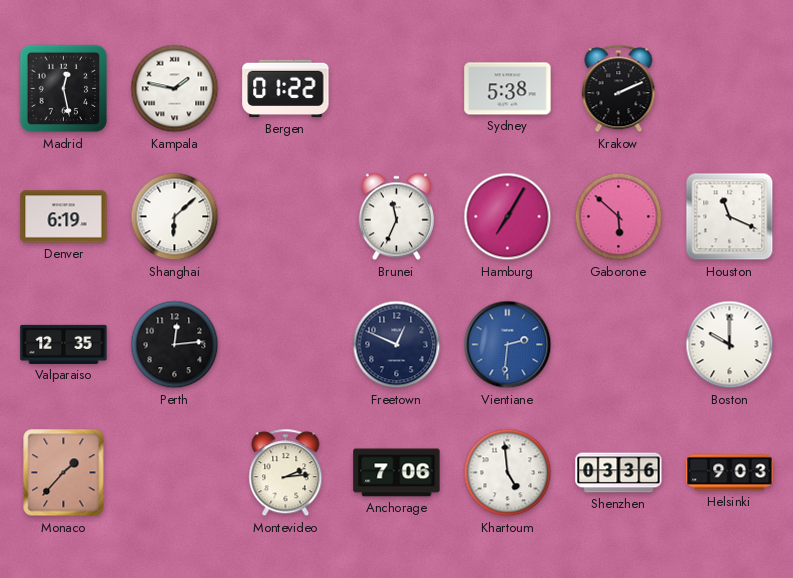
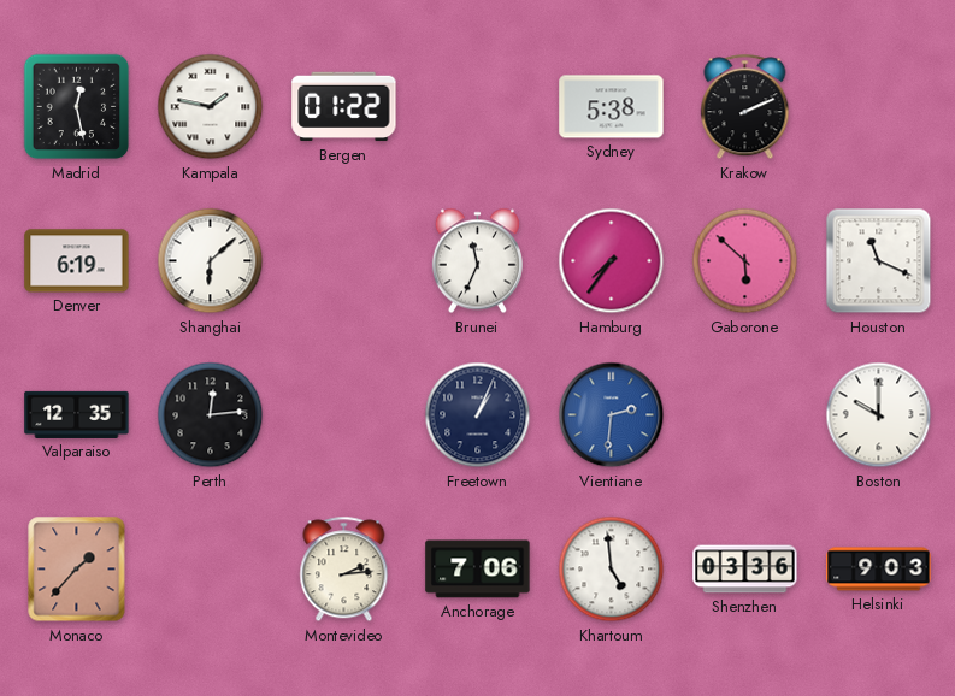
Hamburg: 7:05 -> 7:36 (612, 261)
Freetown: 12:49 -> 1:04 (478, 415)
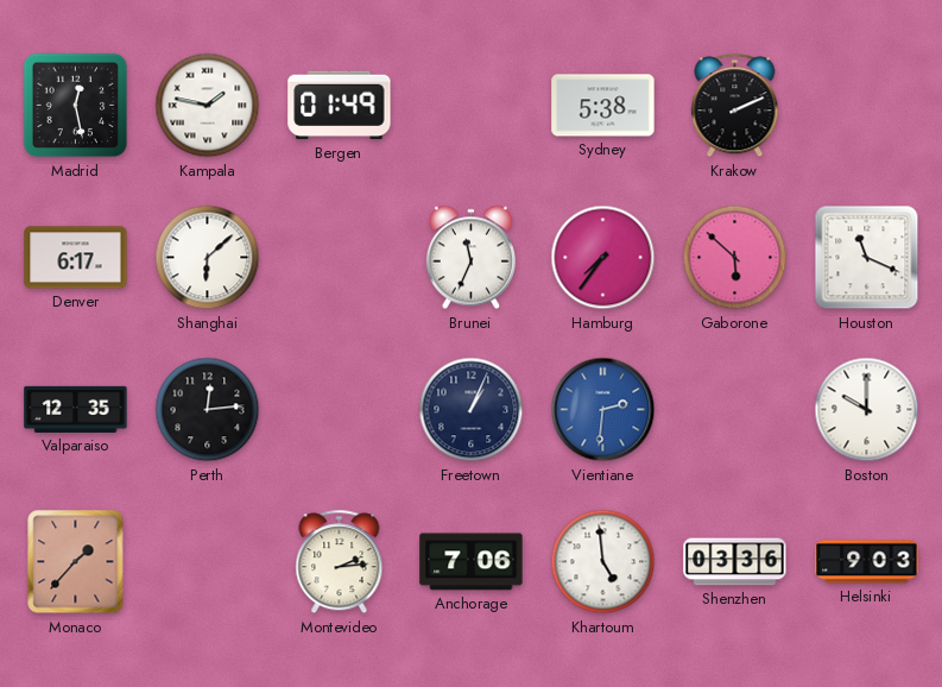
Bergen: 01:22 -> 01:49 (340, 106)
Denver: 6:19 -> 6:17 (76, 258)
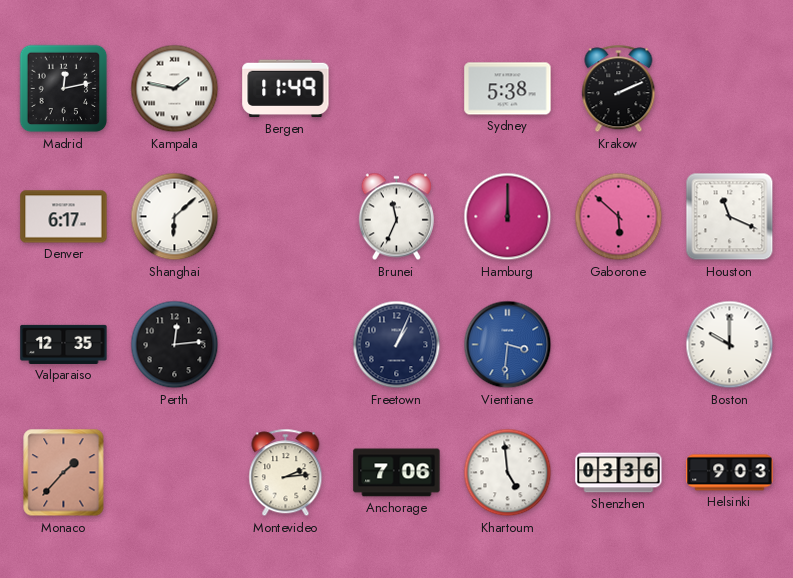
Madrid: 12:28 -> 12:13 (64, 89)
Bergen: 01:49 -> 11:49 (286, 89)
Hamburg: 7:36 -> 12:00 (508, 217)
Vientiane: 2:31 -> 3:31 (508, 345)
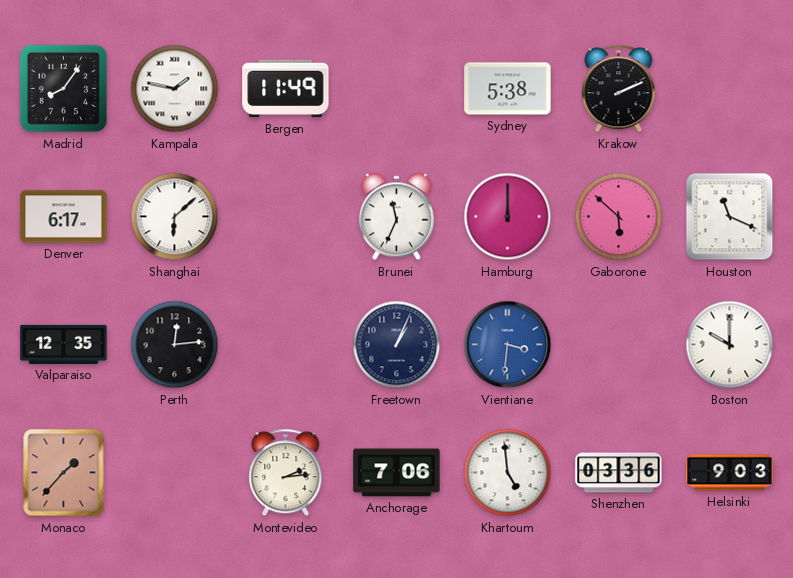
Madrid: 12:13 -> 8:06 (64, 89)
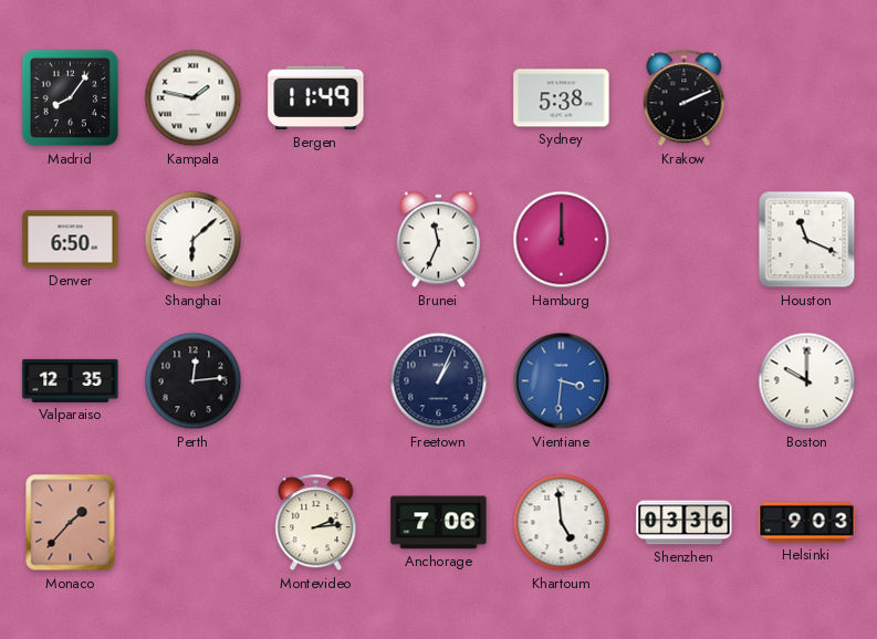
Denver: 6:17 -> 6:50 (71, 240)
Gaborone: 5:52 -> none (619, 217)
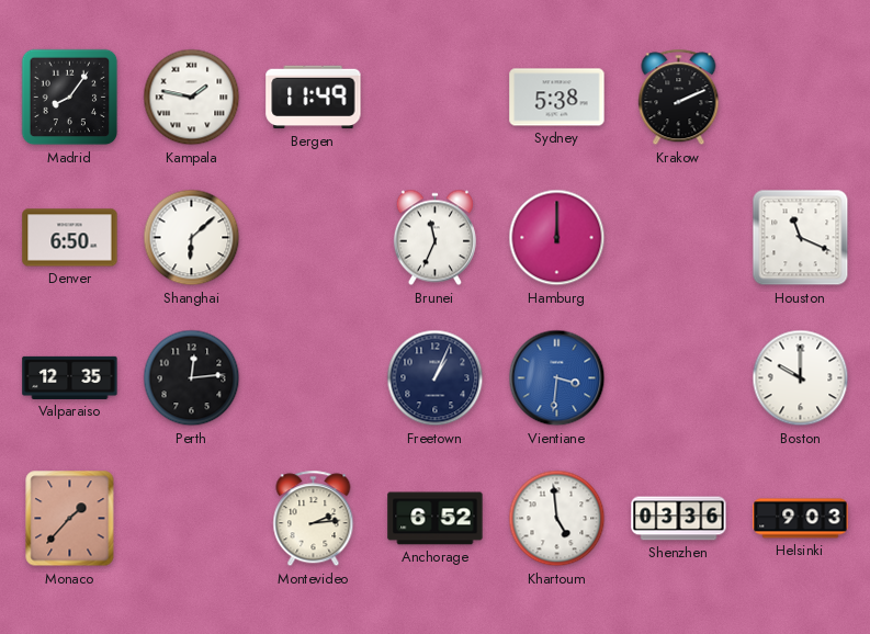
Anchorage: 7:06 -> 6:52 (436, 519)
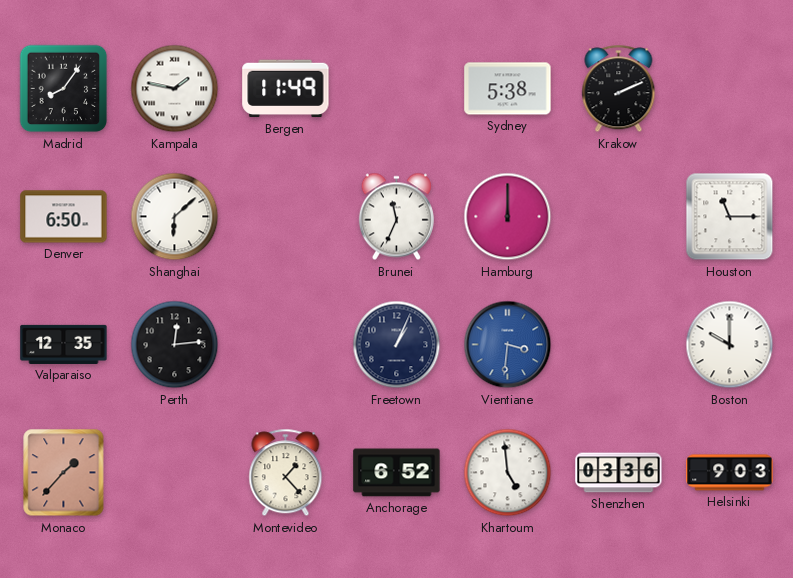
Houston: 11:19 -> 11:15 (730, 217)
Montevideo: 2:14 -> 1:23 (286, 473)
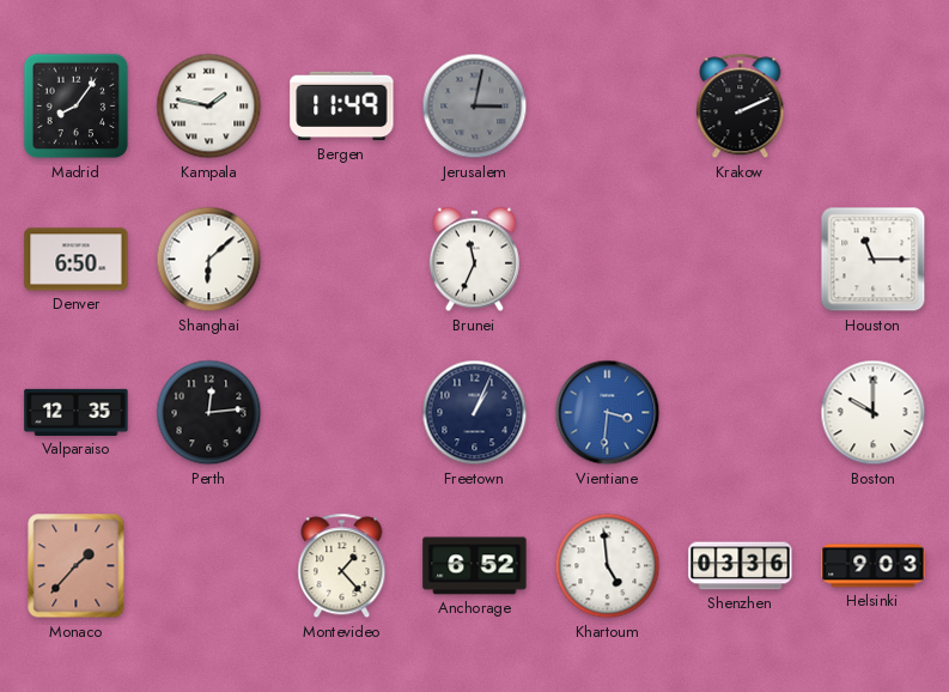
Jerusalem: none -> 3:02 (475, 107)
Sydney: 5:38 -> none (508, 89)
Hamburg: 12:00 -> none (508, 217)
